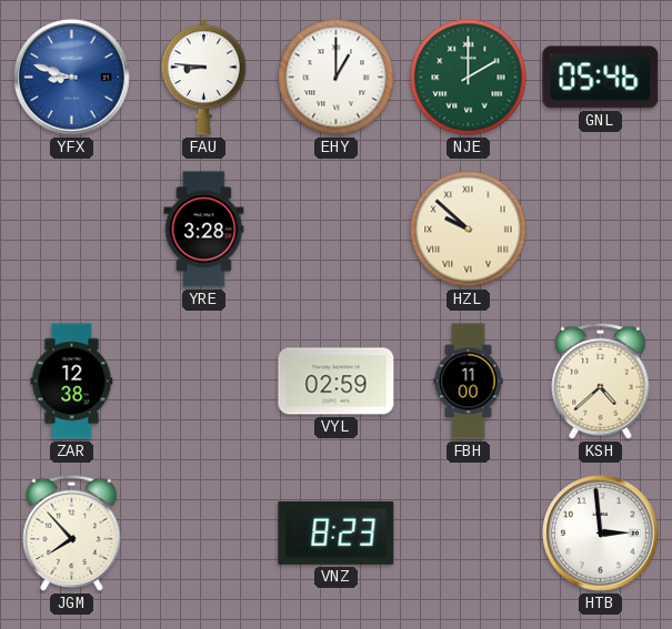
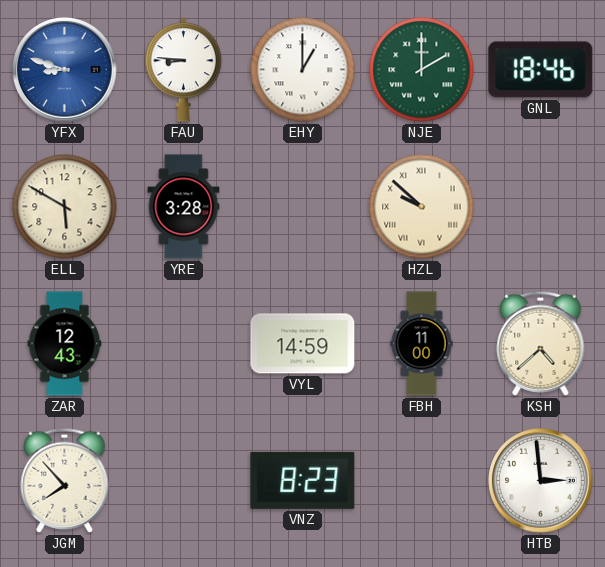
GNL: 05:46 -> 18:46 (541, 70)
ELL: none -> 5:50 (65, 207)
ZAR: 12:38 -> 12:43 (65, 344)
VYL: 02:59 -> 14:59 (303, 344)
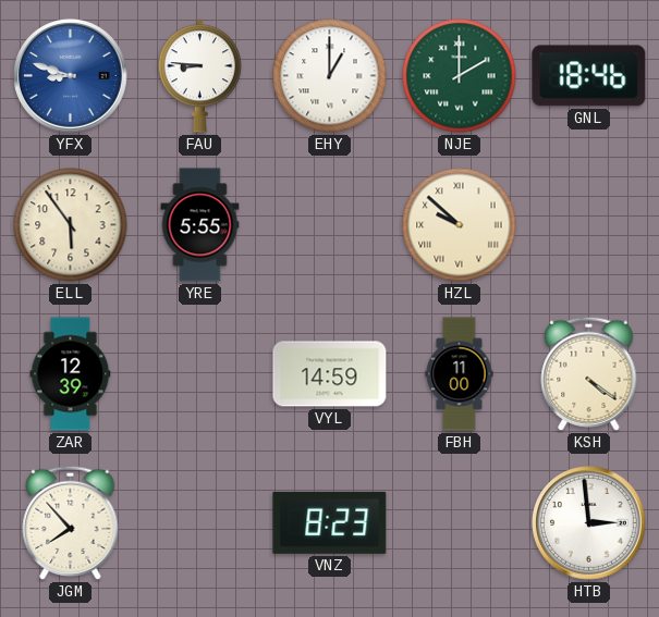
ELL: 5:50 -> 5:54 (71, 225)
YRE: 3:28 -> 5:55 (200, 225)
ZAR: 12:43 -> 12:39 (71, 374)
KSH: 4:38 -> 4:21 (589, 373)
